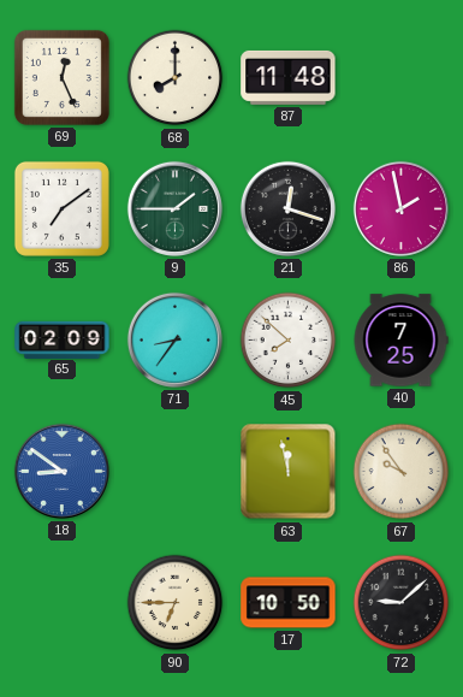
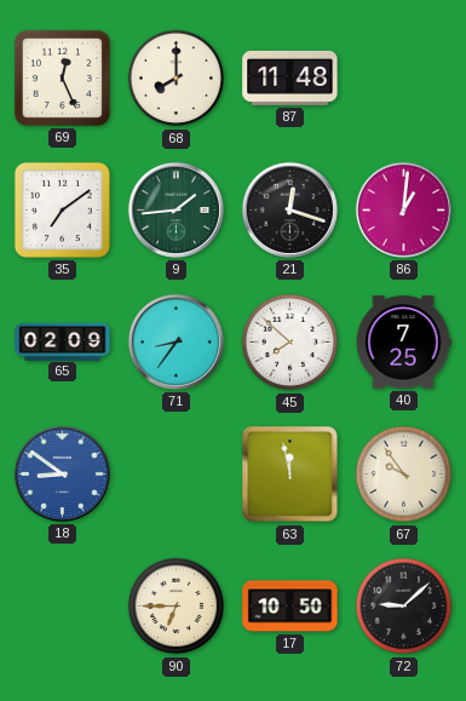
9: 1:45 -> 1:44 (176, 209)
86: 1:58 -> 1:01 (403, 209)
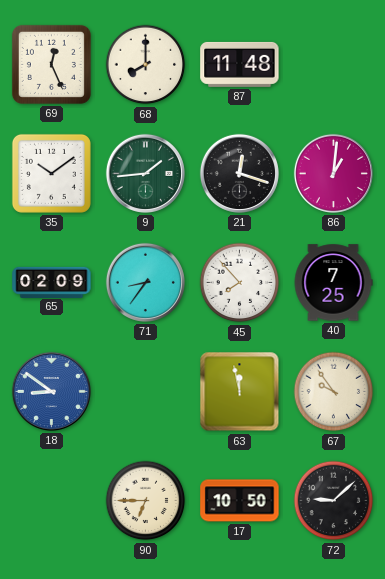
35: 7:09 -> 10:09 (51, 173)
45: 7:52 -> 7:53 (240, 283)
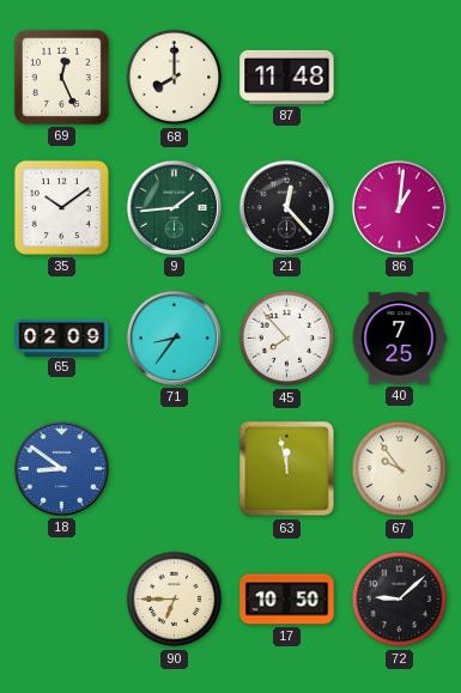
21: 12:18 -> 12:23 (286, 207)
